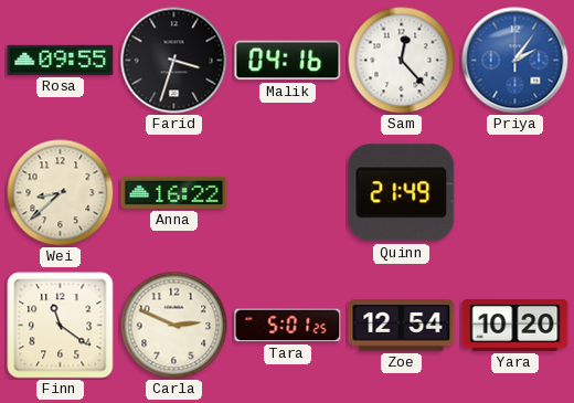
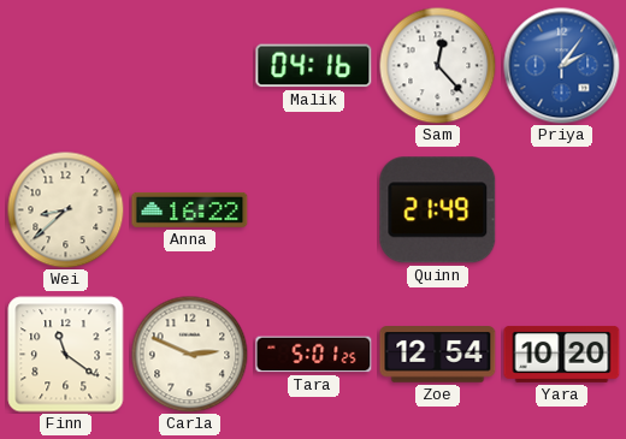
Rosa: 09:55 -> none (61, 60)
Farid: 3:33 -> none (174, 61)
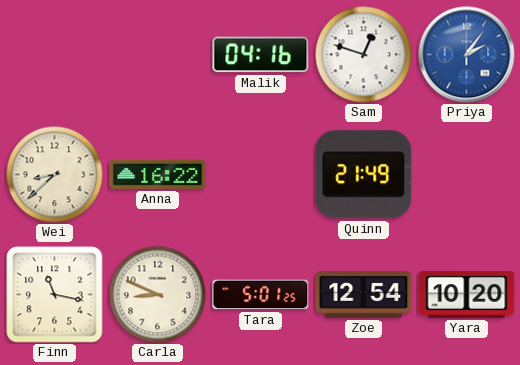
Sam: 12:23 -> 12:48 (363, 54)
Finn: 11:21 -> 11:17 (55, 295)
Carla: 2:49 -> 8:49 (157, 294)
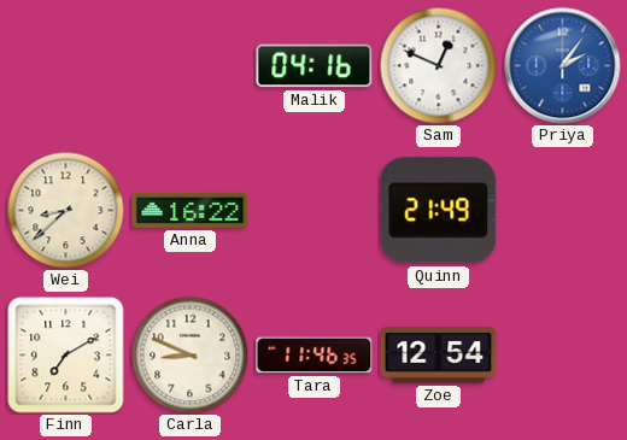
Sam: 12:48 -> 12:49 (438, 65)
Finn: 11:17 -> 7:10 (66, 356)
Tara: 5:01 -> 11:46 (315, 356)
Yara: 10:20 -> none (467, 294)
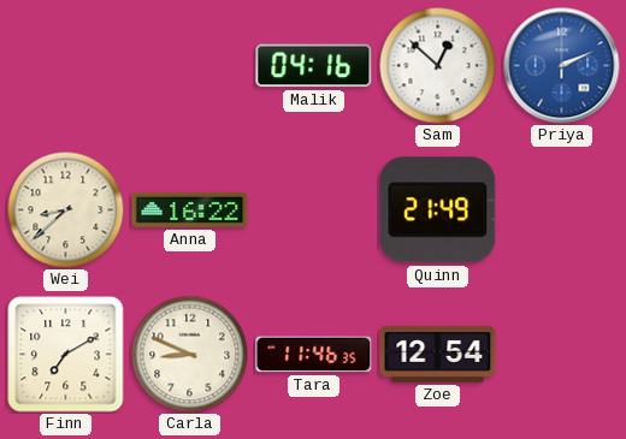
Sam: 12:49 -> 12:52 (437, 65)
Priya: 2:06 -> 2:11 (562, 66)
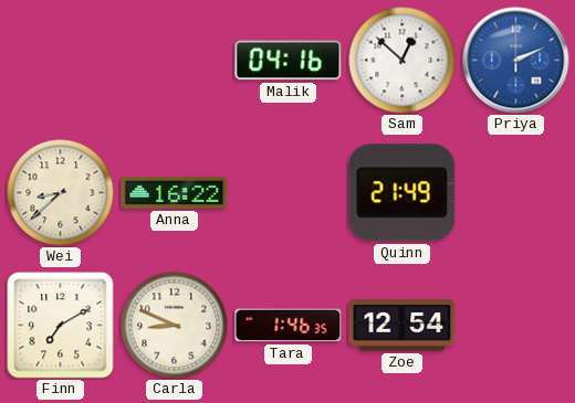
Tara: 11:46 -> 1:46 (289, 326)
